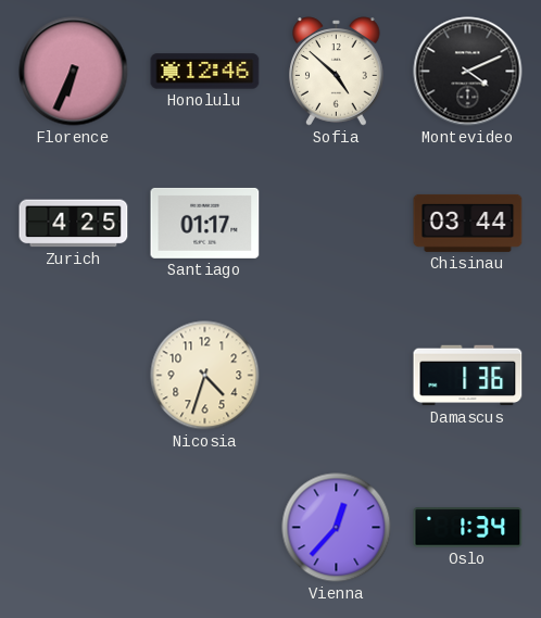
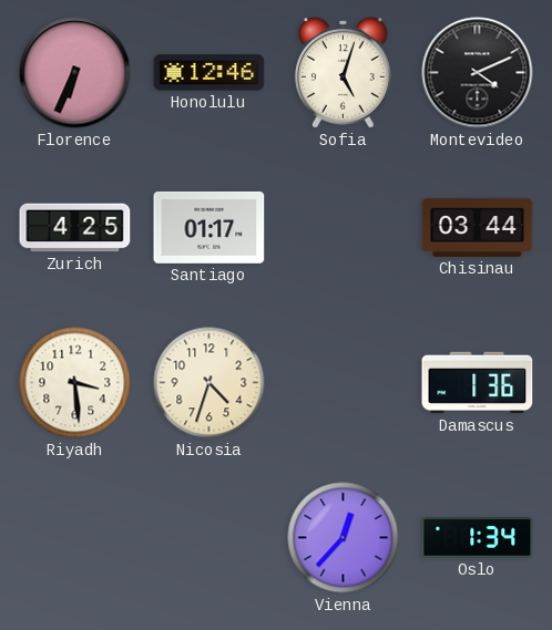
Sofia: 4:52 -> 5:03 (344, 73)
Riyadh: none -> 3:29 (75, 383)
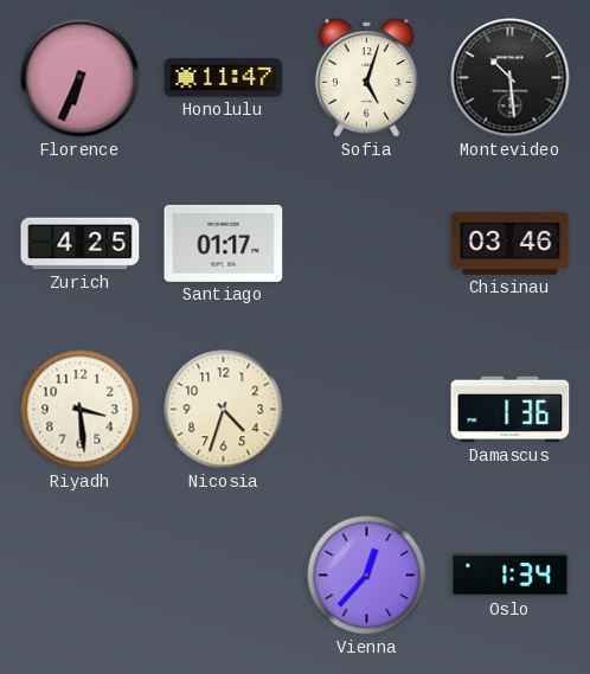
Honolulu: 12:46 -> 11:47 (224, 78)
Montevideo: 4:11 -> 10:29 (511, 78)
Chisinau: 03:44 -> 03:46 (511, 243)
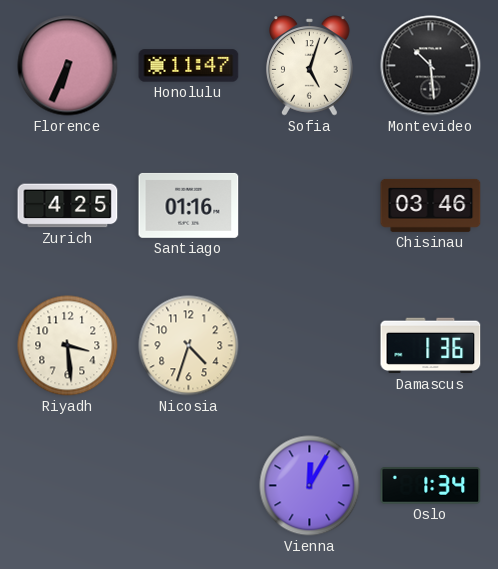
Santiago: 01:17 -> 01:16 (189, 205)
Vienna: 12:37 -> 12:05 (310, 486)
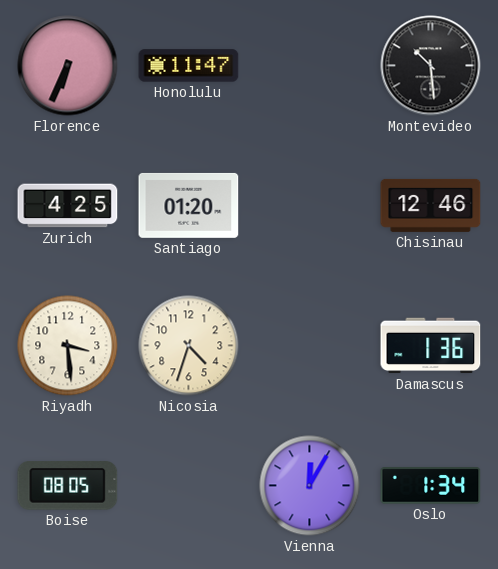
Sofia: 5:03 -> none (310, 66)
Santiago: 01:16 -> 01:20 (189, 205)
Chisinau: 03:46 -> 12:46 (431, 205)
Boise: none -> 08:05 (68, 486)
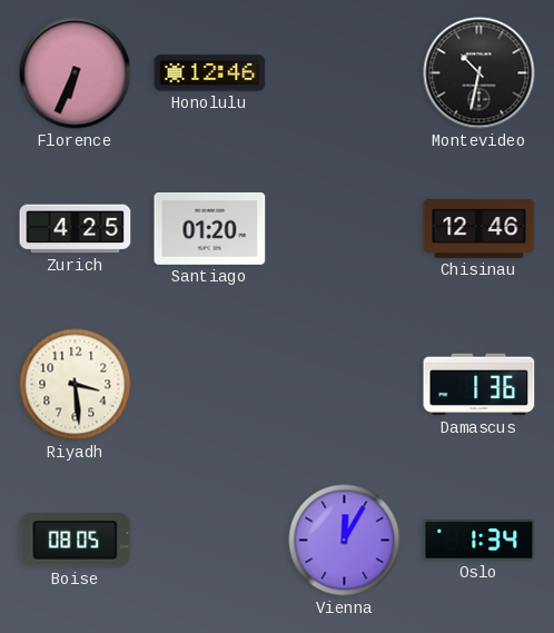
Honolulu: 11:47 -> 12:46 (210, 73)
Montevideo: 10:29 -> 10:32 (479, 73)
Nicosia: 4:33 -> none (189, 346)
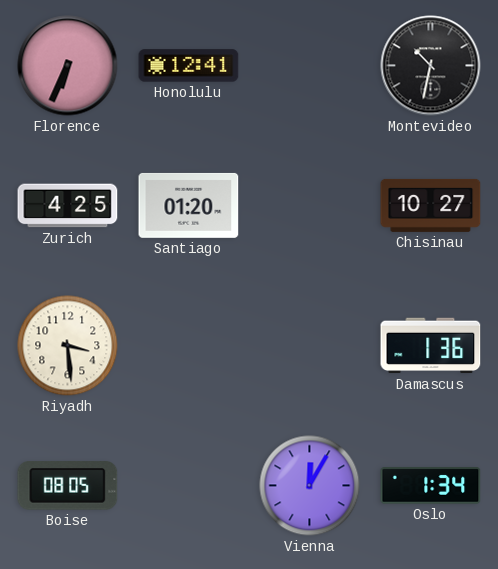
Honolulu: 12:46 -> 12:41 (189, 66)
Chisinau: 12:46 -> 10:27 (431, 205)
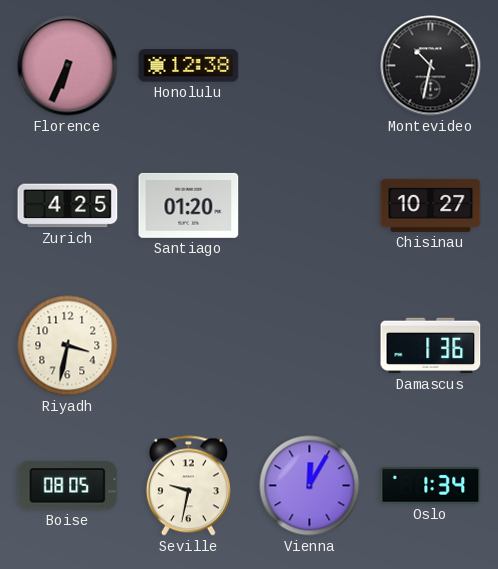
Honolulu: 12:41 -> 12:38 (189, 66)
Riyadh: 3:29 -> 3:32 (68, 346)
Seville: none -> 9:32 (188, 486)
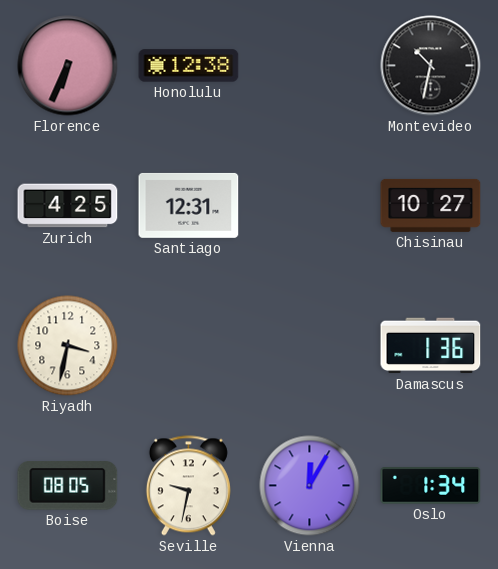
Santiago: 01:20 -> 12:31 (189, 205)
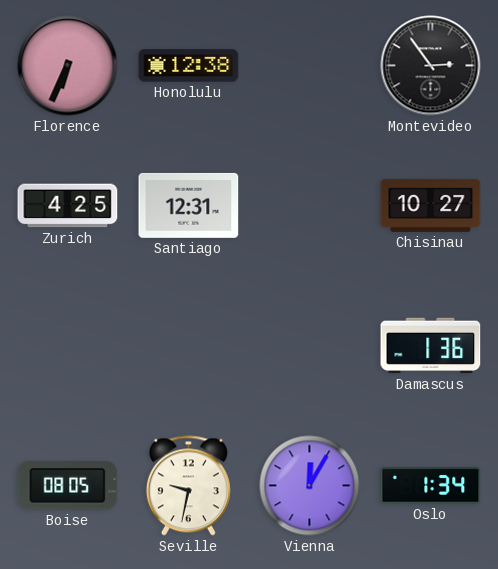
Montevideo: 10:32 -> 2:54 (431, 66)
Riyadh: 3:32 -> none (68, 346)
